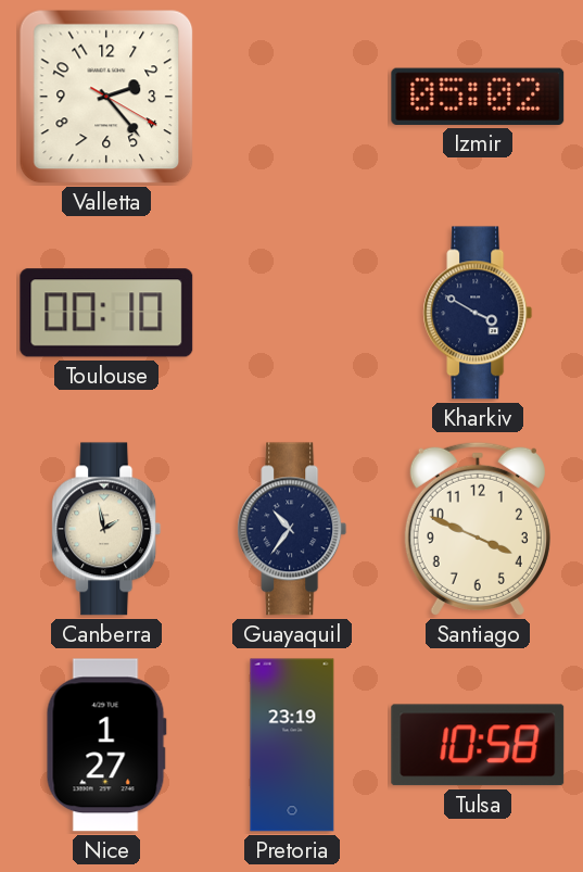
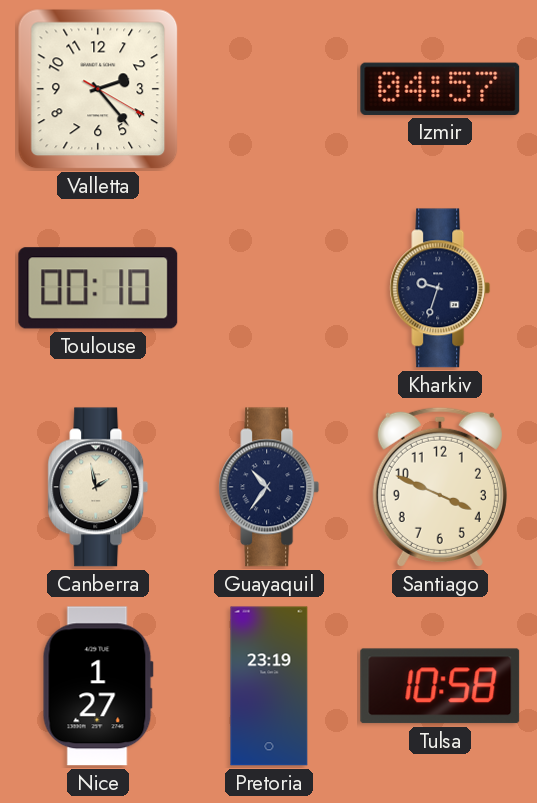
Izmir: 05:02 -> 04:57 (440, 89)
Kharkiv: 3:50 -> 9:33 (440, 288)
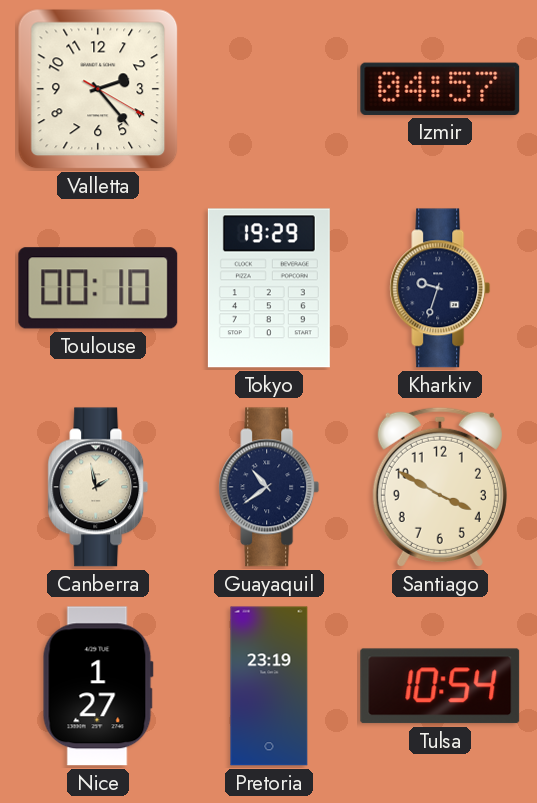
Tokyo: none -> 19:29 (269, 288)
Guayaquil: 10:36 -> 10:39 (269, 487)
Santiago: 3:49 -> 3:50 (440, 487)
Tulsa: 10:58 -> 10:54 (440, 686)
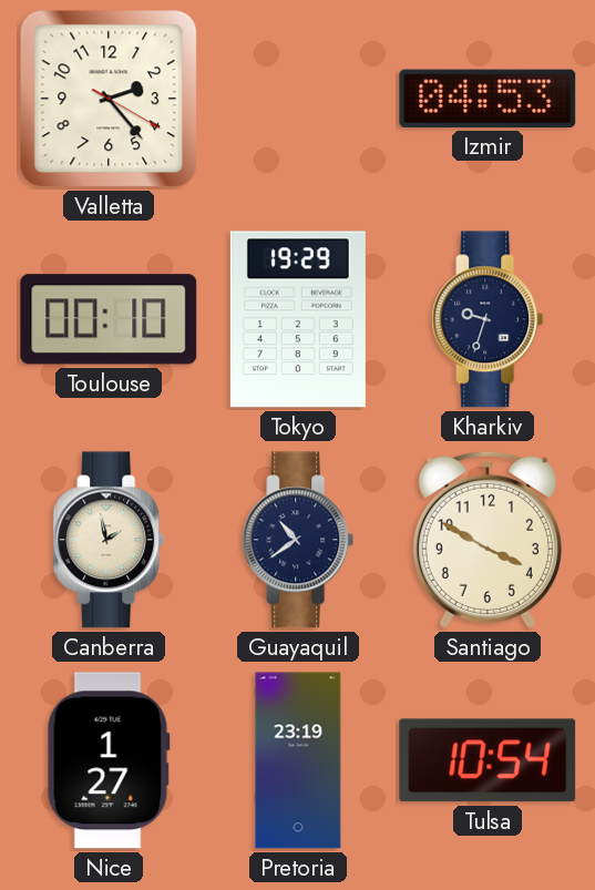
Izmir: 04:57 -> 04:53 (488, 99)
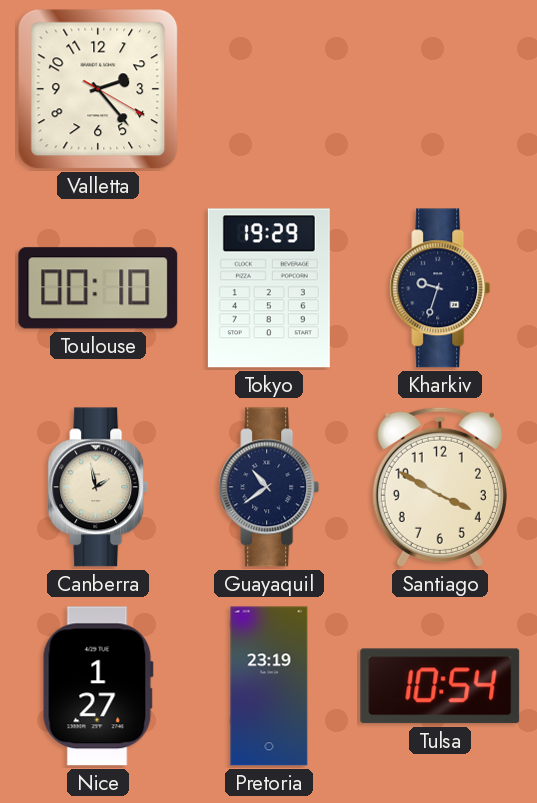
Izmir: 04:53 -> none (488, 99)
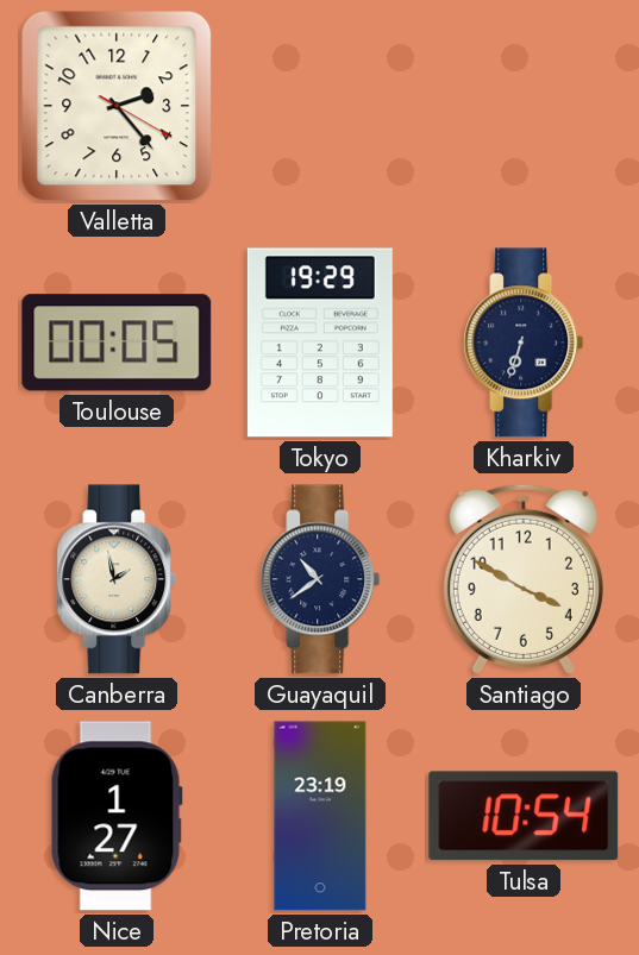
Toulouse: 00:10 -> 00:05 (117, 343)
Kharkiv: 9:33 -> 6:33 (524, 343)
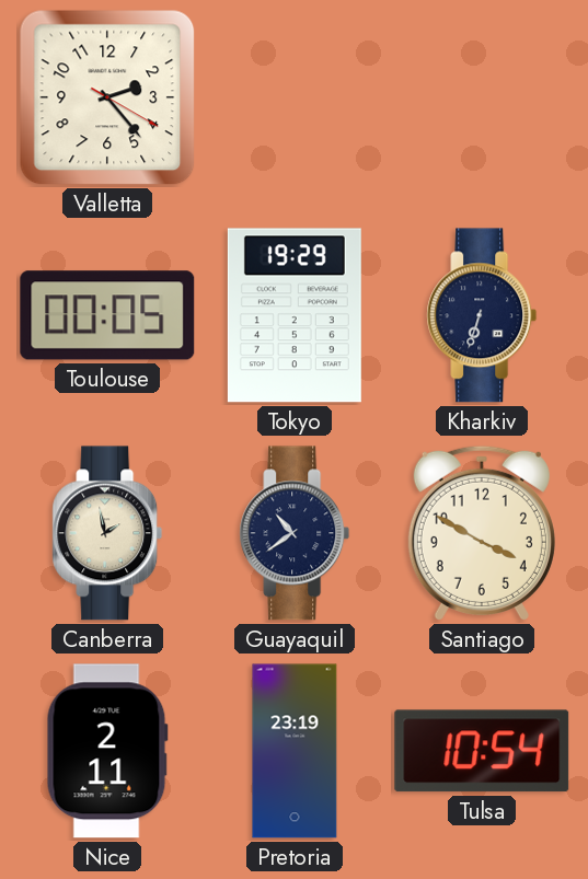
Nice: 1:27 -> 2:11 (107, 751)
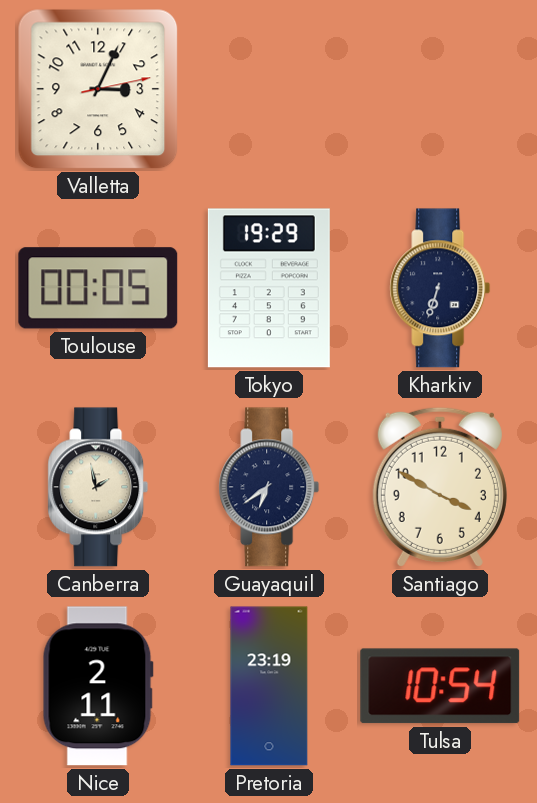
Valletta: 2:23 -> 3:04 (98, 89)
Guayaquil: 10:39 -> 6:39 (269, 487)
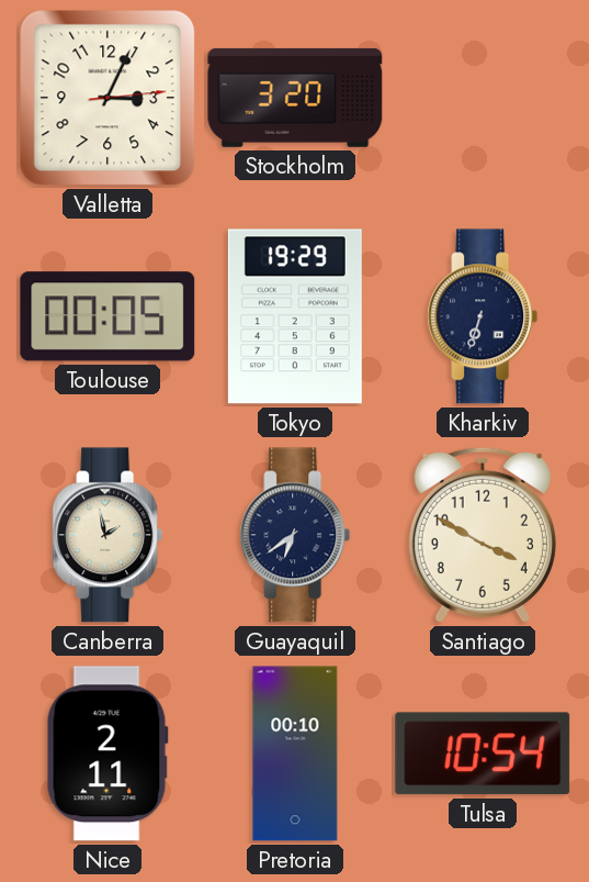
Valletta: 3:04:13 -> 3:04:14 (107, 98)
Stockholm: none -> 3:20 (295, 98)
Pretoria: 23:19 -> 00:10 (295, 753)
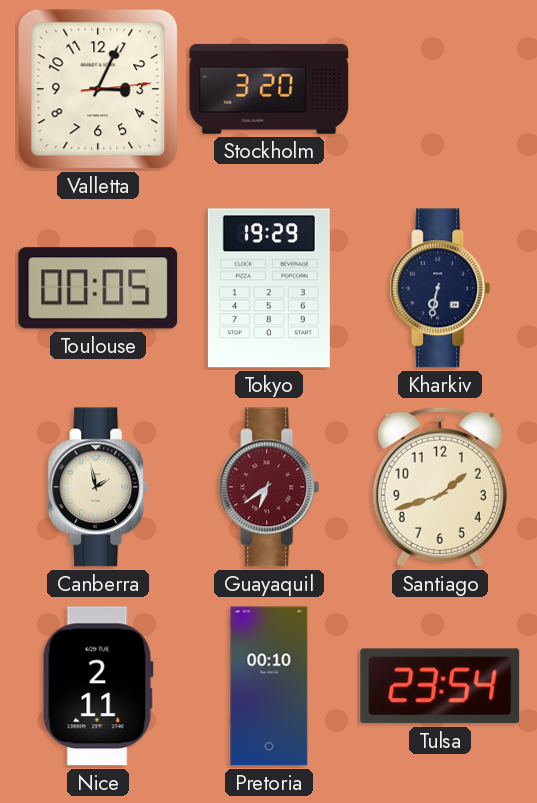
Kharkiv: 6:33 -> 6:32 (440, 288)
Guayaquil dial: navy -> burgundy (269, 487)
Santiago: 3:50 -> 1:42 (440, 487)
Tulsa: 10:54 -> 23:54 (440, 686)
